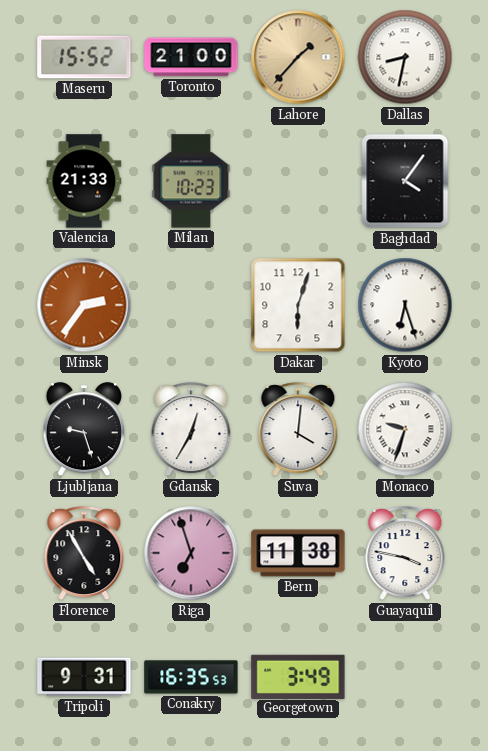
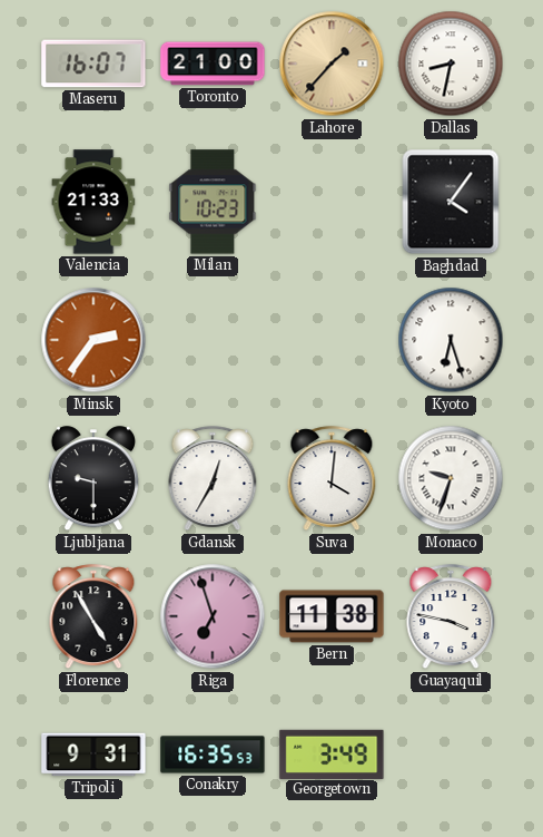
Maseru: 15:52 -> 16:07 (93, 64)
Dakar: 6:03 -> none (298, 305)
Ljubljana: 9:27 -> 9:30 (93, 479)
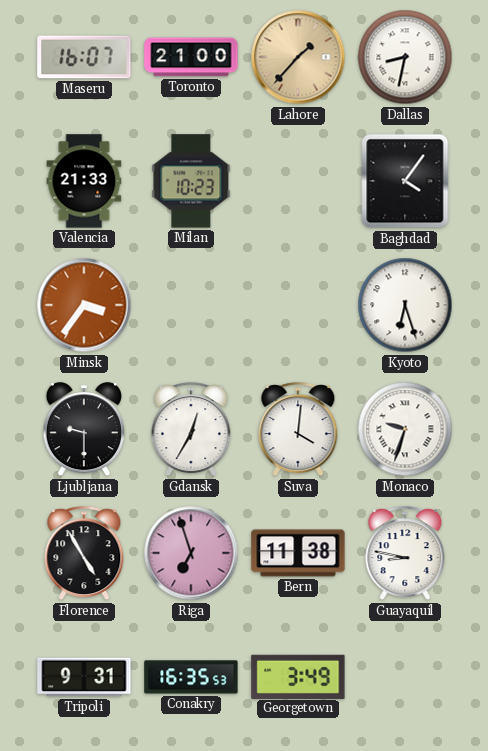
Minsk: 2:36 -> 3:36 (84, 305)
Guayaquil: 3:47 -> 8:47 (405, 554)
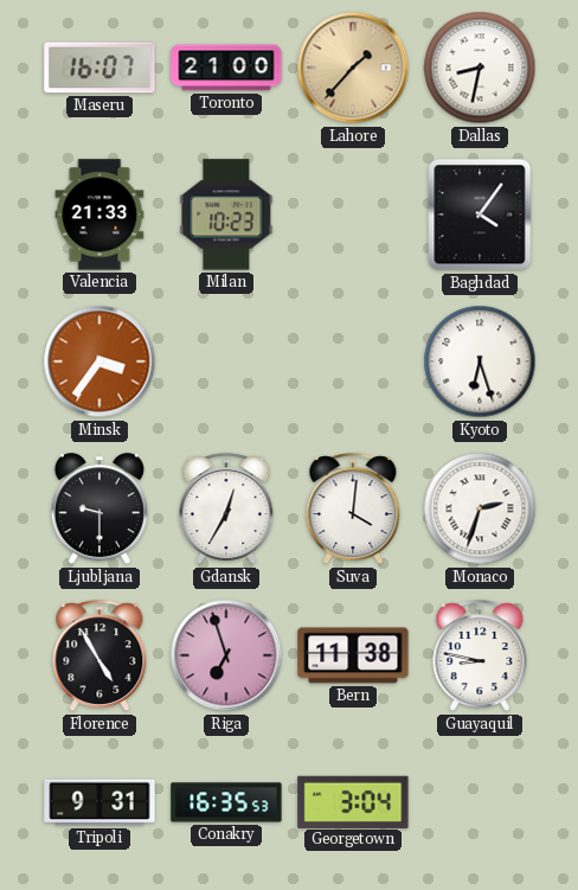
Monaco: 9:33 -> 2:33 (480, 508)
Georgetown: 3:49 -> 3:04 (353, 801)
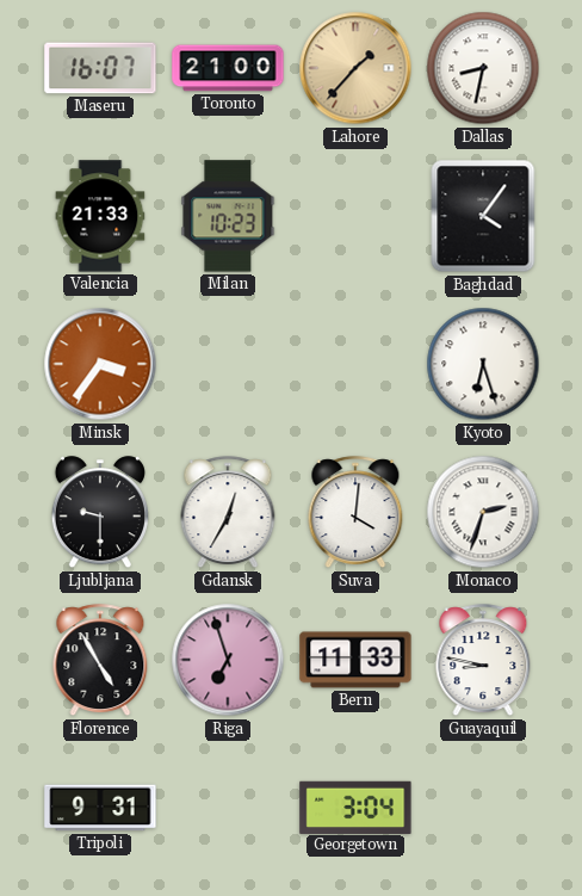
Bern: 11:38 -> 11:33 (355, 660)
Conakry: 16:35 -> none (226, 802)
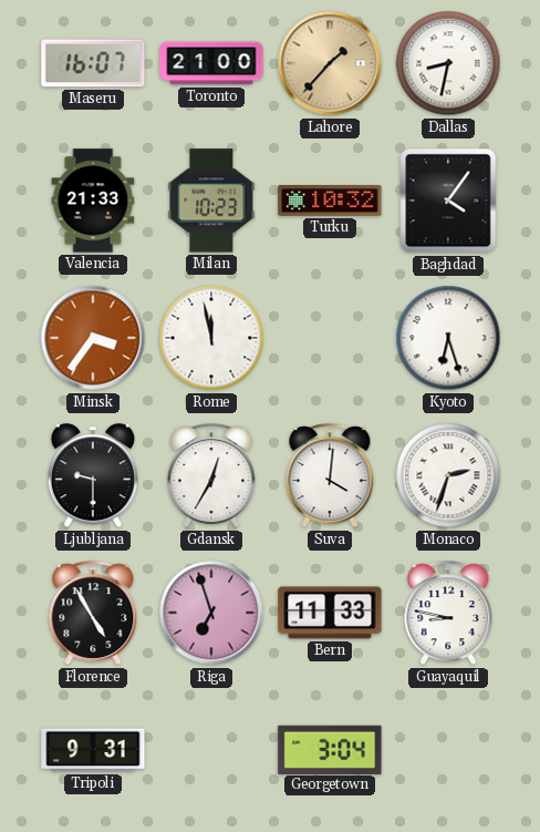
Turku: none -> 10:32 (330, 202)
Rome: none -> 11:58 (211, 338)
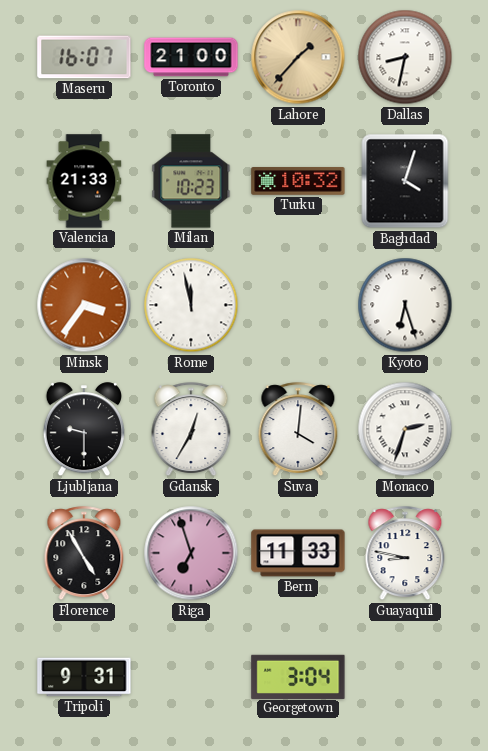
Baghdad: 4:06 -> 4:03 (405, 181)
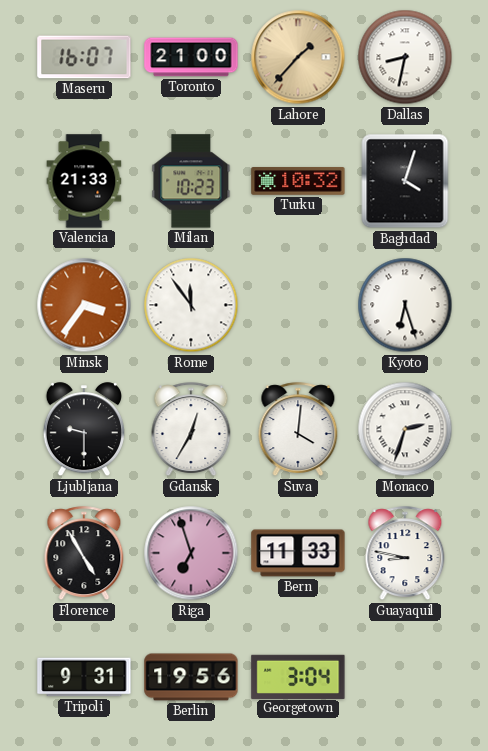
Rome: 11:58 -> 11:54 (191, 305)
Berlin: none -> 19:56 (191, 677)
